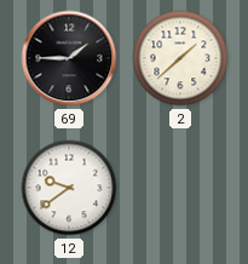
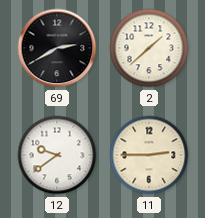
69: 1:45 -> 2:40 (57, 48)
11: none -> 2:45 (149, 155)
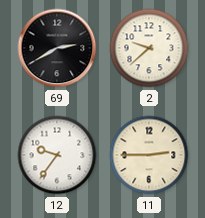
2: 1:38 -> 9:38 (149, 48)
12: 9:39 -> 9:36 (57, 155)
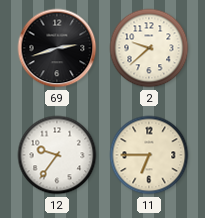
69: 2:40 -> 2:42 (57, 48)
11: 2:45 -> 6:45 (149, 155)
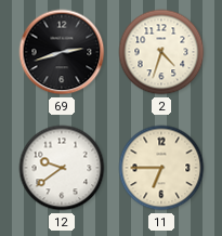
2: 9:38 -> 4:33 (161, 52)
12: 9:36 -> 9:39 (62, 168)
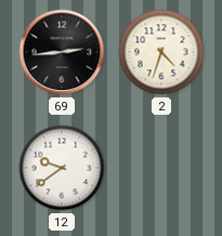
69: 2:42 -> 2:44 (62, 52)
11: 6:45 -> none (161, 168)
